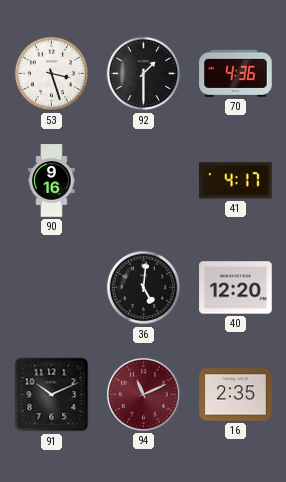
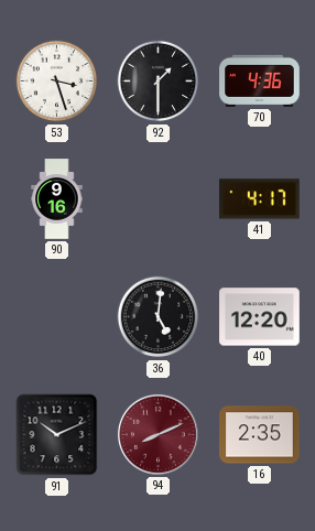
94: 11:11 -> 8:11 (157, 434)
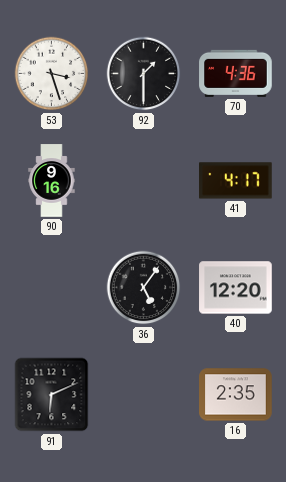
36: 5:01 -> 5:06 (144, 288)
91: 10:11 -> 6:11 (52, 395)
94: 8:11 -> none (157, 434)
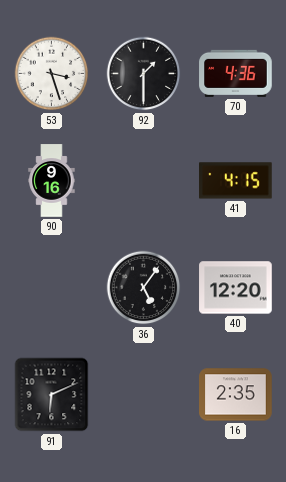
41: 4:17 -> 4:15 (236, 181)
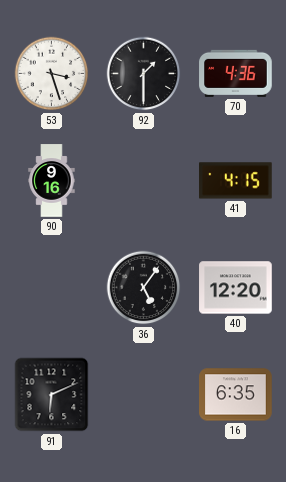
16: 2:35 -> 6:35 (236, 395)
